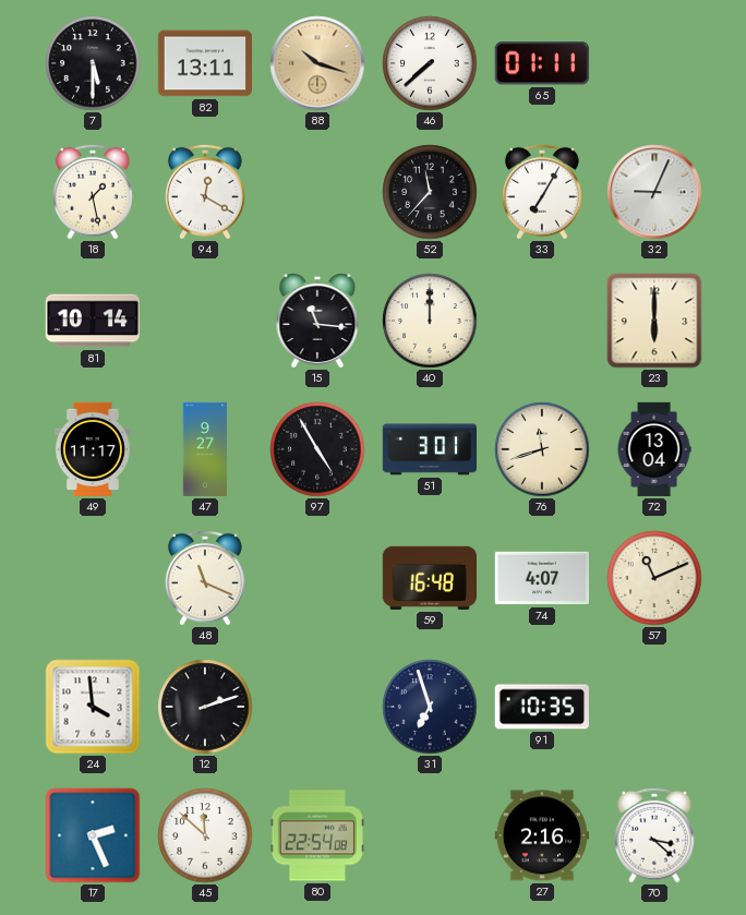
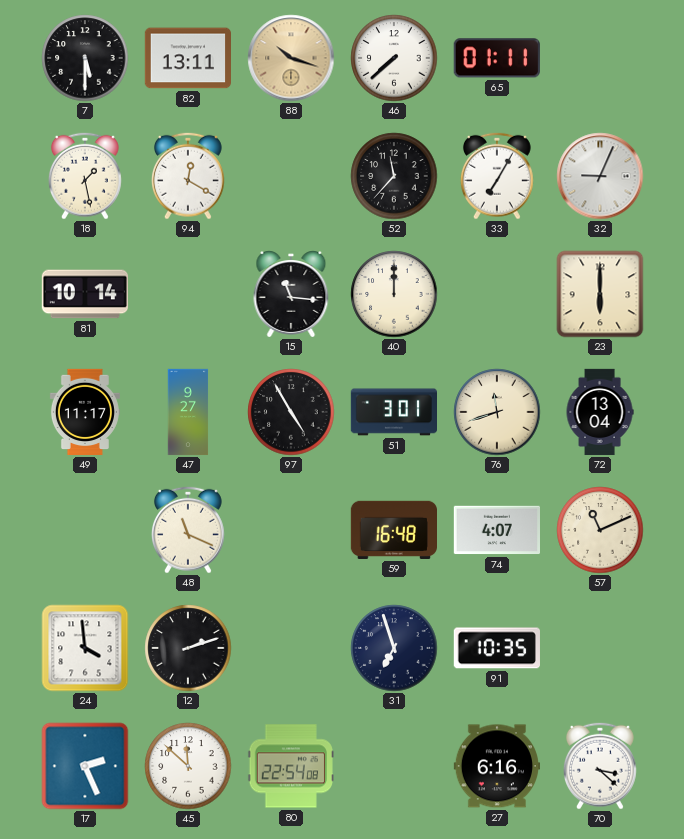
27: 2:16 -> 6:16 (496, 766)
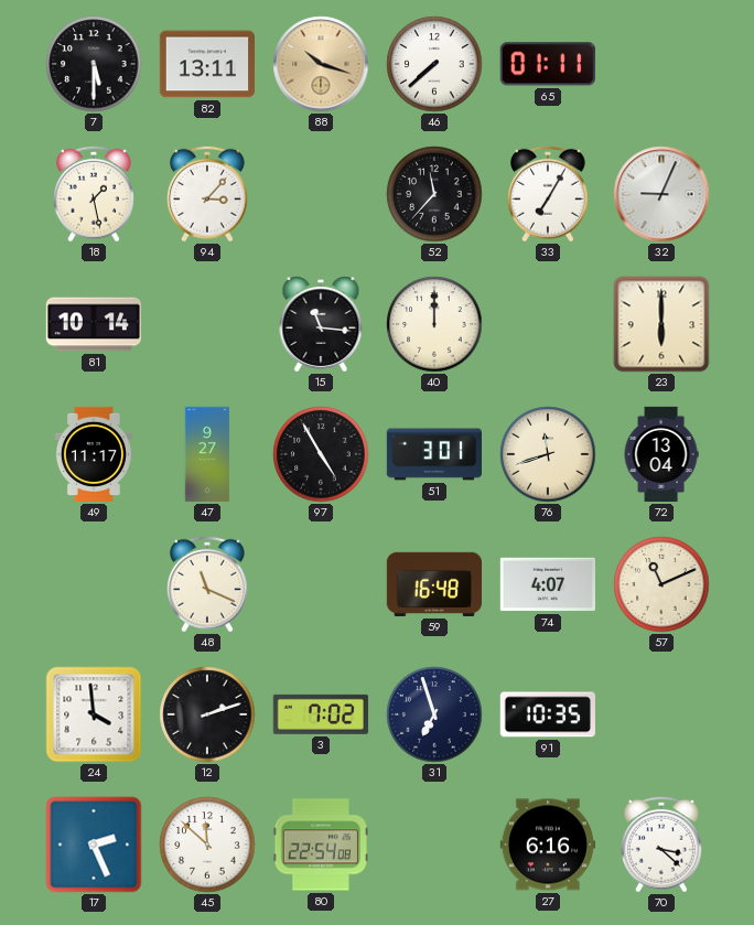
94: 12:20 -> 3:07 (207, 194)
3: none -> 7:02 (321, 714)
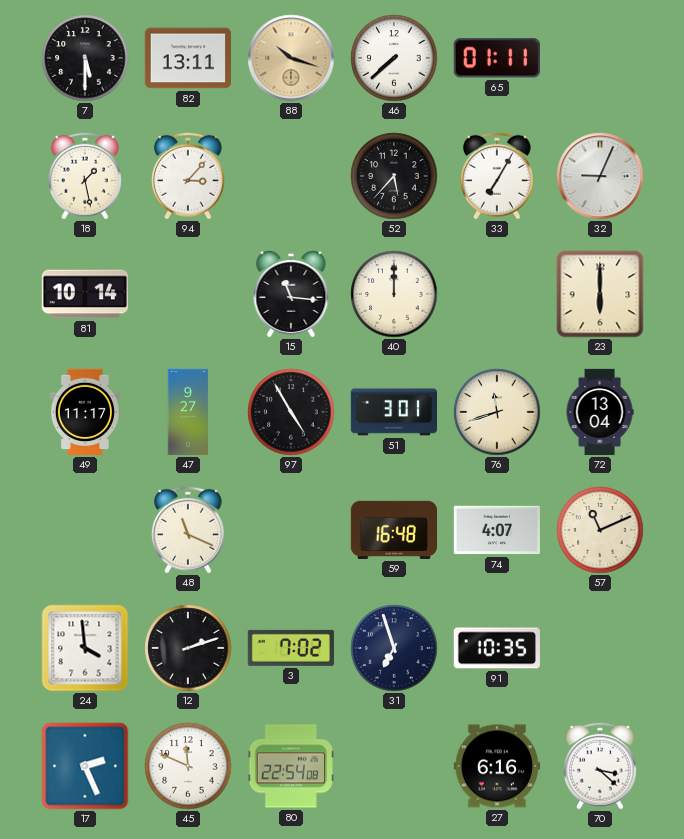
52: 11:37 -> 5:37 (394, 176)
45: 11:52 -> 11:49 (188, 766)
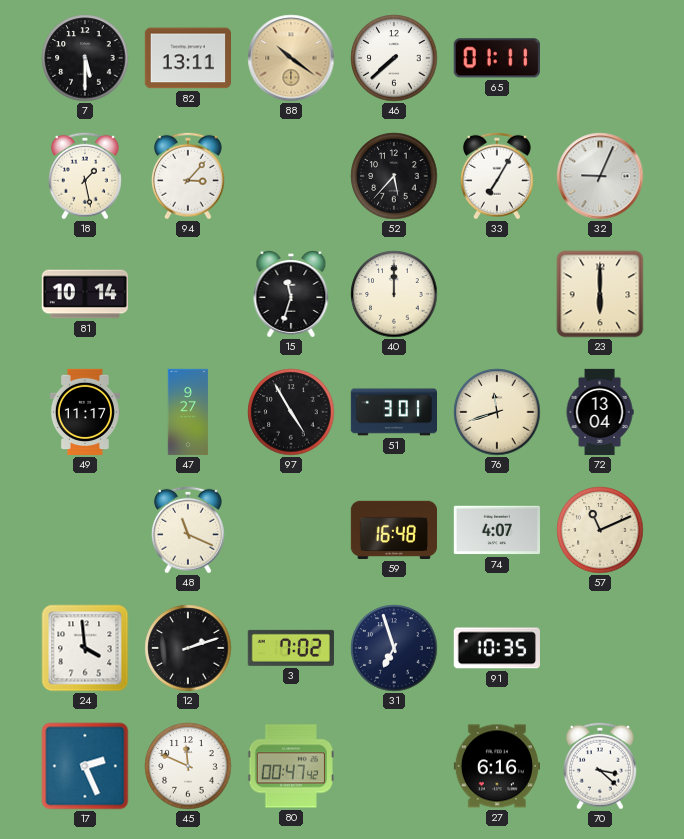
88: 10:18 -> 10:21 (291, 58)
15: 11:16 -> 11:33 (291, 294)
80: 22:54 -> 00:47 (290, 766)
